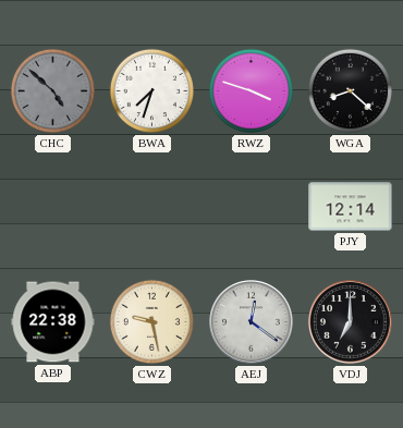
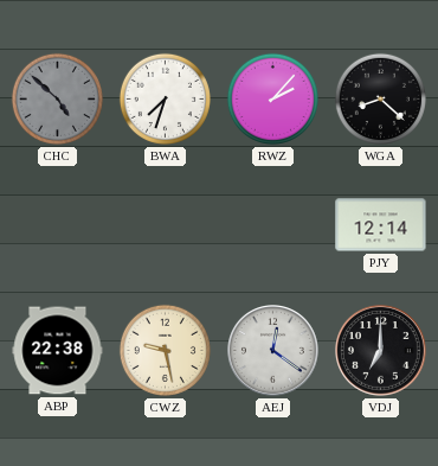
RWZ: 3:48 -> 2:07 (272, 98)
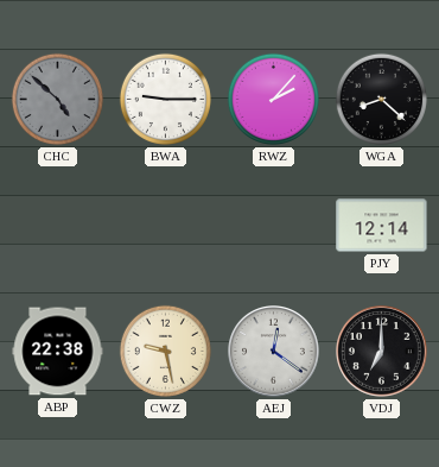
BWA: 7:33 -> 9:15 (165, 99)
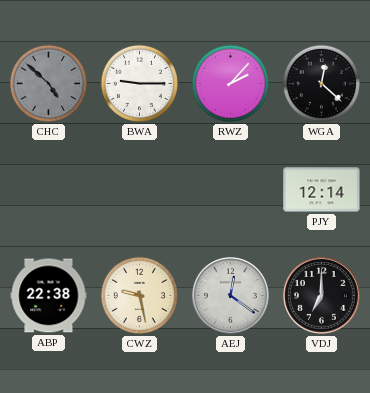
WGA: 8:22 -> 12:22 (321, 83)
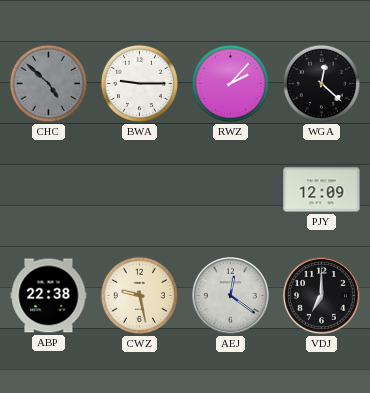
PJY: 12:14 -> 12:09 (322, 190)
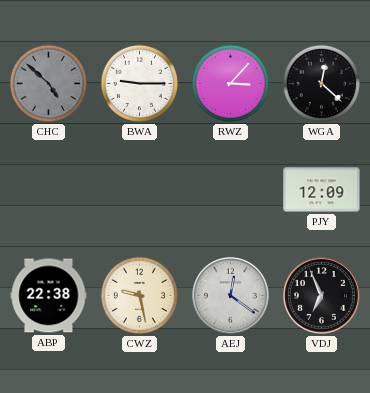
RWZ: 2:07 -> 3:07 (230, 83)
VDJ: 7:00 -> 6:56 (322, 296)
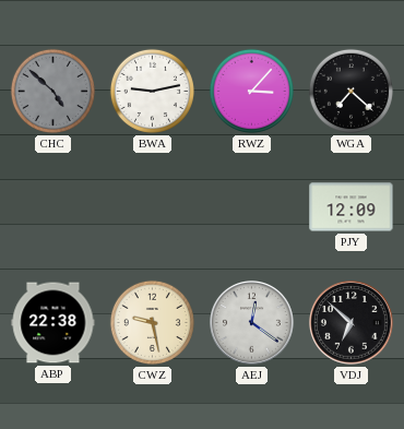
BWA: 9:15 -> 9:13 (152, 91)
WGA: 12:22 -> 7:22 (350, 91)
VDJ: 6:56 -> 6:52 (352, 323)
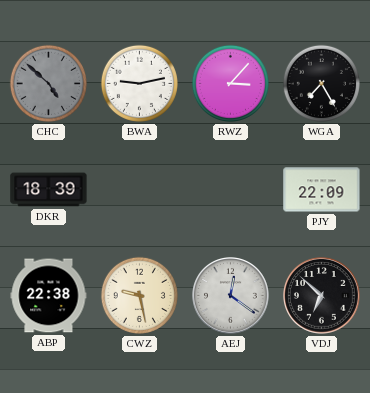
WGA: 7:22 -> 7:25 (321, 83)
DKR: none -> 18:39 (49, 190)
PJY: 12:09 -> 22:09 (322, 190)
